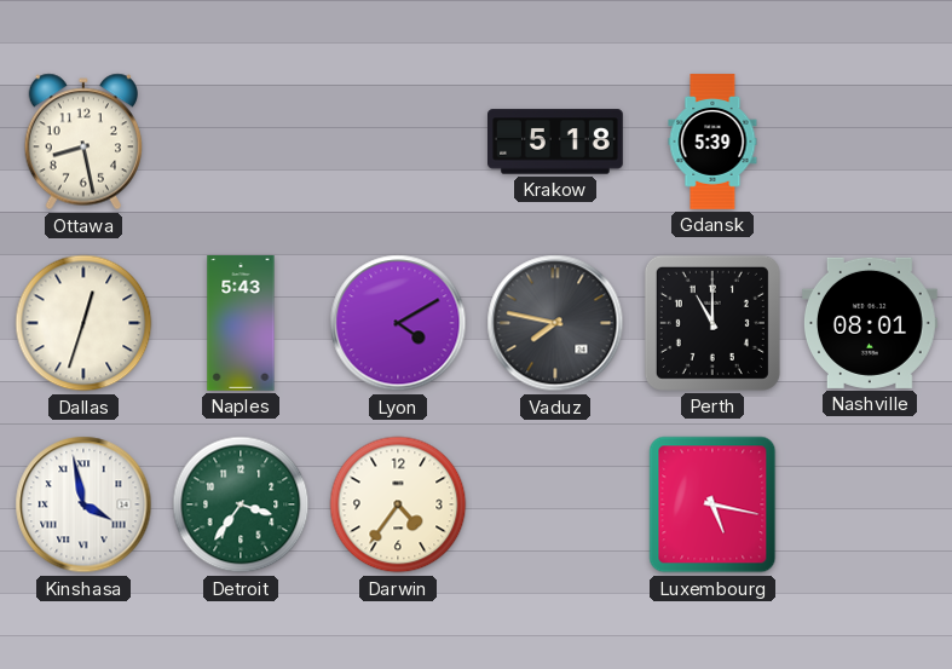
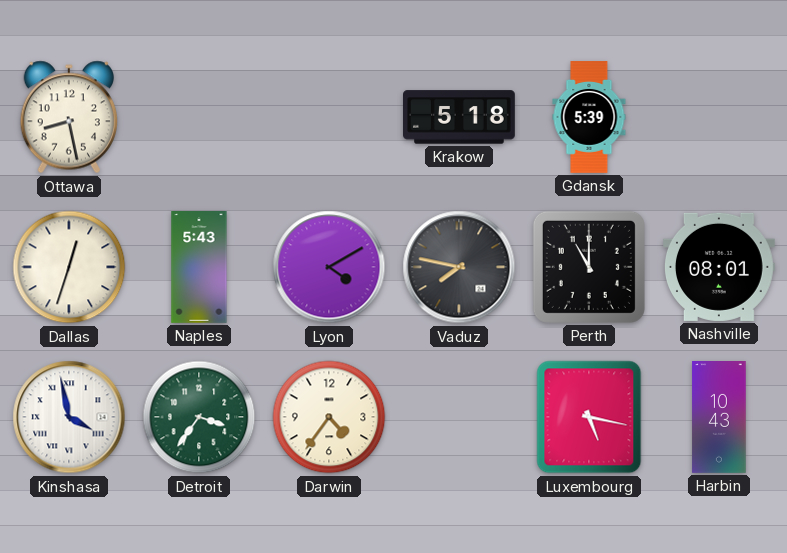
Harbin: none -> 10:43 (719, 418)
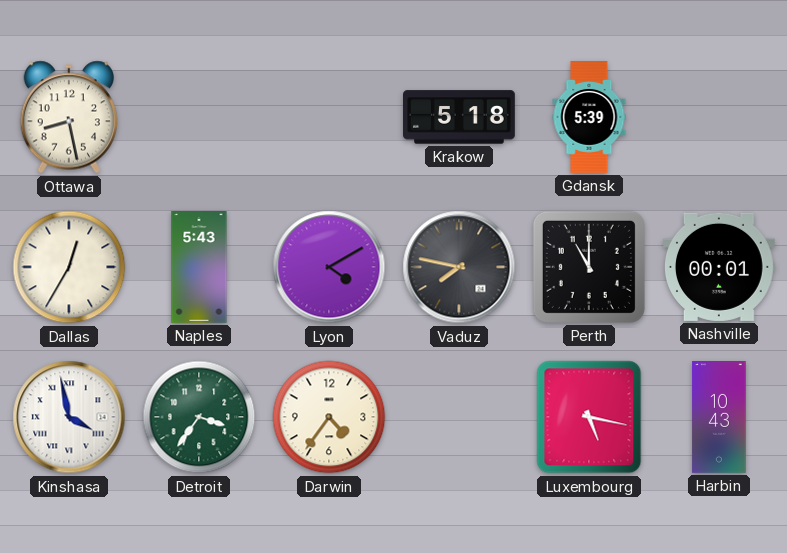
Dallas: 12:33 -> 12:35 (69, 267)
Nashville: 08:01 -> 00:01 (719, 267)
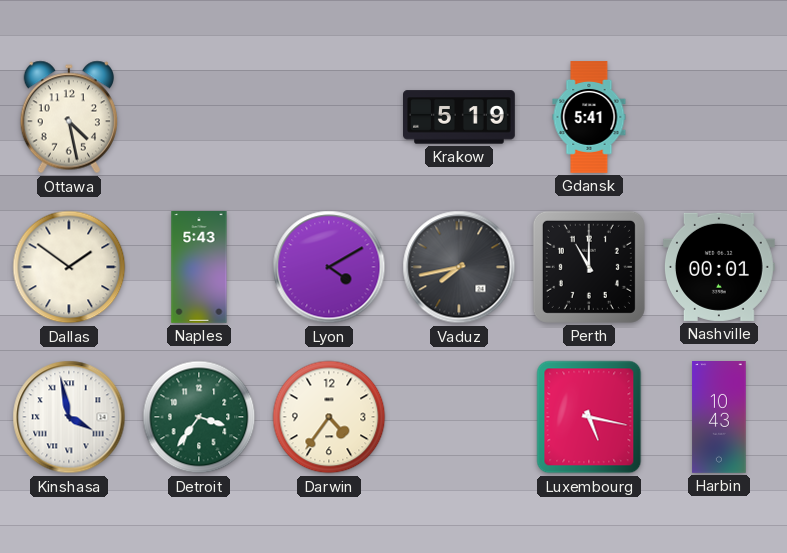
Ottawa: 8:28 -> 4:28 (68, 117)
Krakow: 5:18 -> 5:19 (460, 117)
Gdansk: 5:39 -> 5:41 (589, 117)
Dallas: 12:35 -> 1:51 (69, 267)
Vaduz: 7:47 -> 7:43 (459, 267)
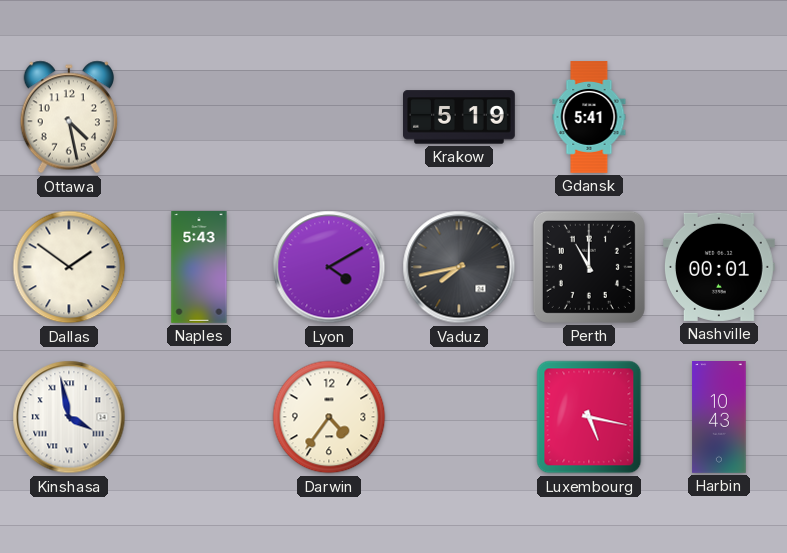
Detroit: 3:36 -> none (199, 417)
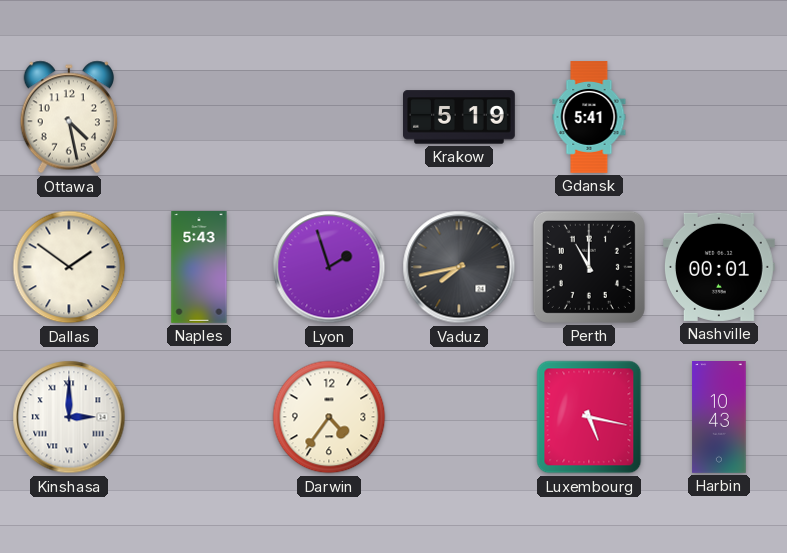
Lyon: 4:10 -> 1:57 (329, 267)
Kinshasa: 3:58 -> 3:00 (69, 417)
